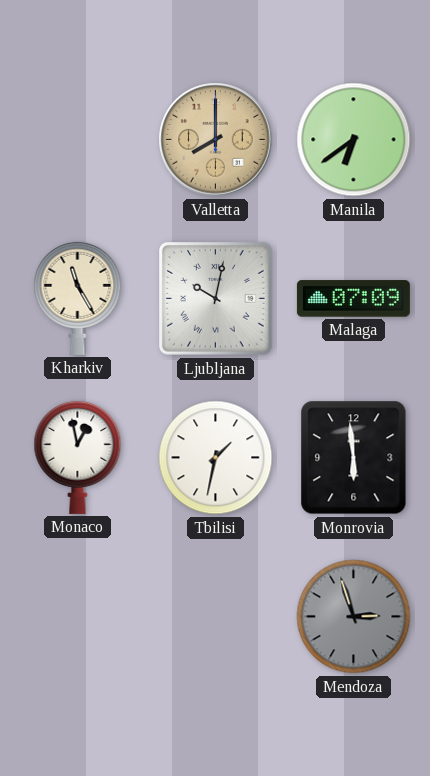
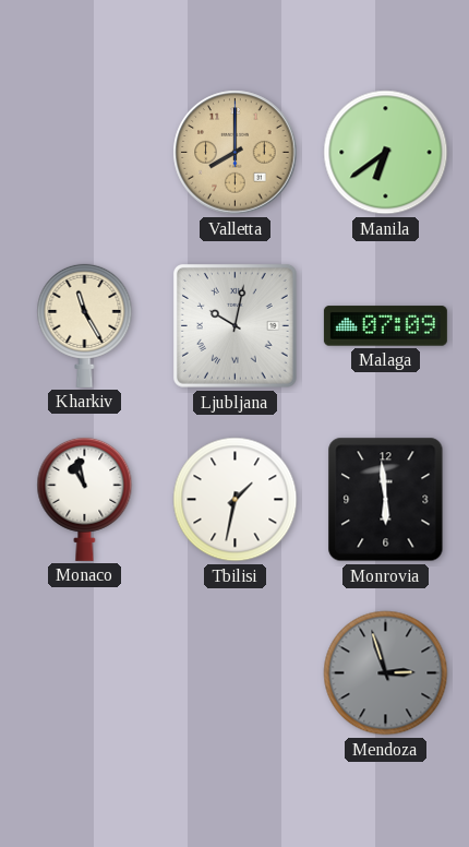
Monaco: 12:58 -> 10:58 (85, 499)
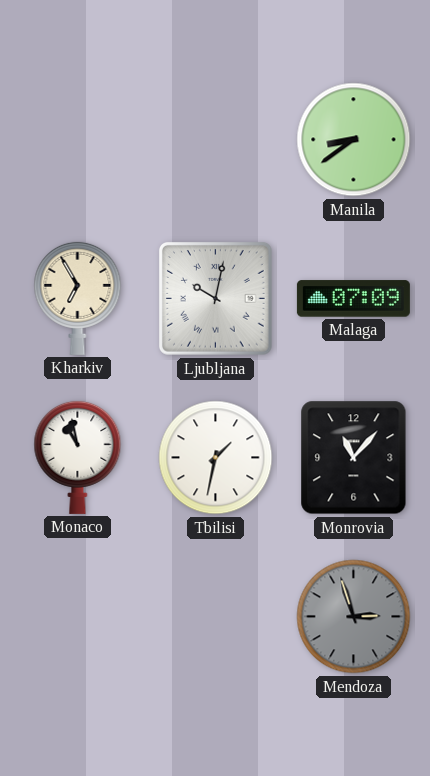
Valletta: 8:00 -> none (236, 153)
Manila: 6:39 -> 8:39 (354, 140)
Kharkiv: 11:25 -> 6:55 (78, 298)
Monrovia: 5:59 -> 11:07 (354, 458)
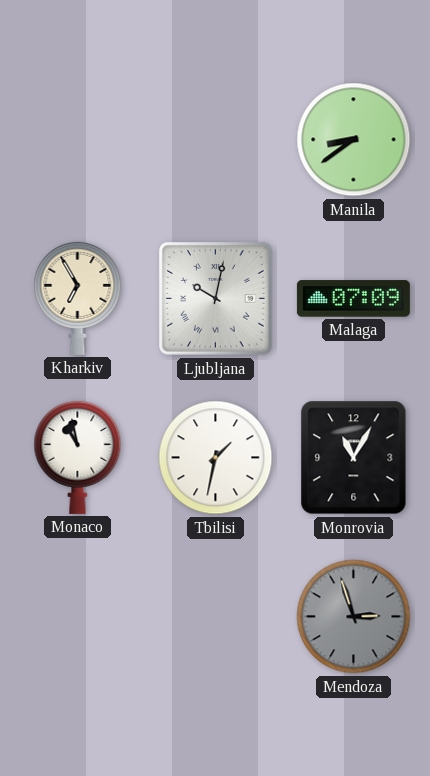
Monrovia: 11:07 -> 11:05 (354, 458)
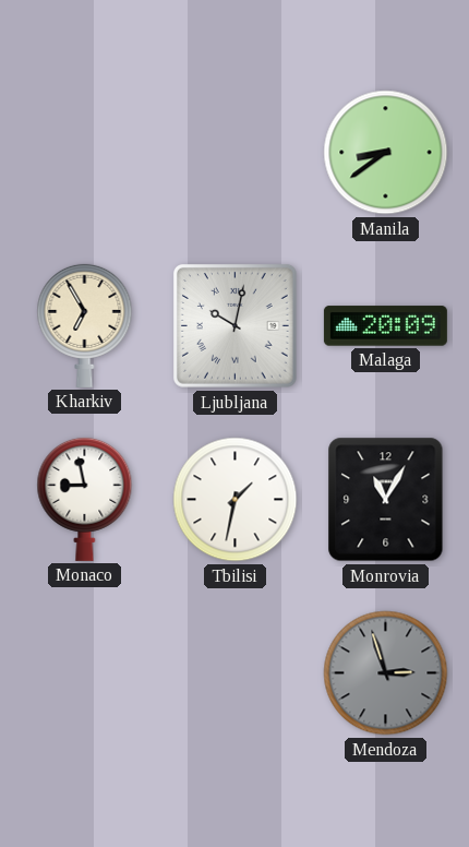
Malaga: 07:09 -> 20:09 (385, 326)
Monaco: 10:58 -> 8:58 (85, 499)
